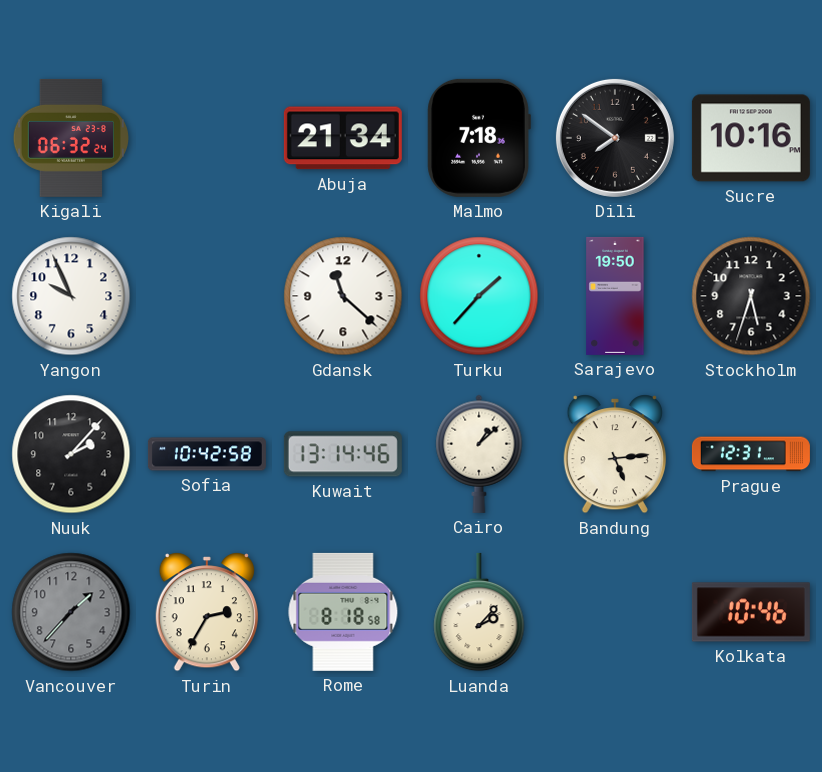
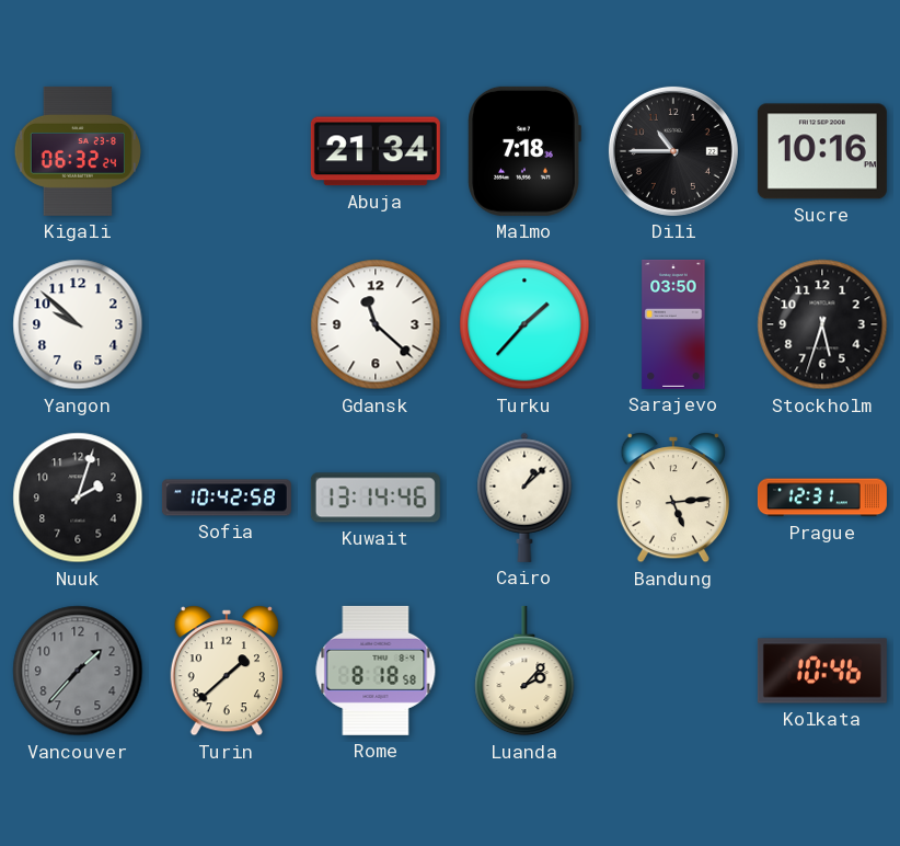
Dili: 7:51 -> 10:45 (673, 151)
Yangon: 9:56 -> 9:52 (78, 324)
Sarajevo: 19:50 -> 03:50 (673, 324)
Nuuk: 2:07 -> 2:03 (78, 498)
Turin: 2:35 -> 1:38 (226, 671)
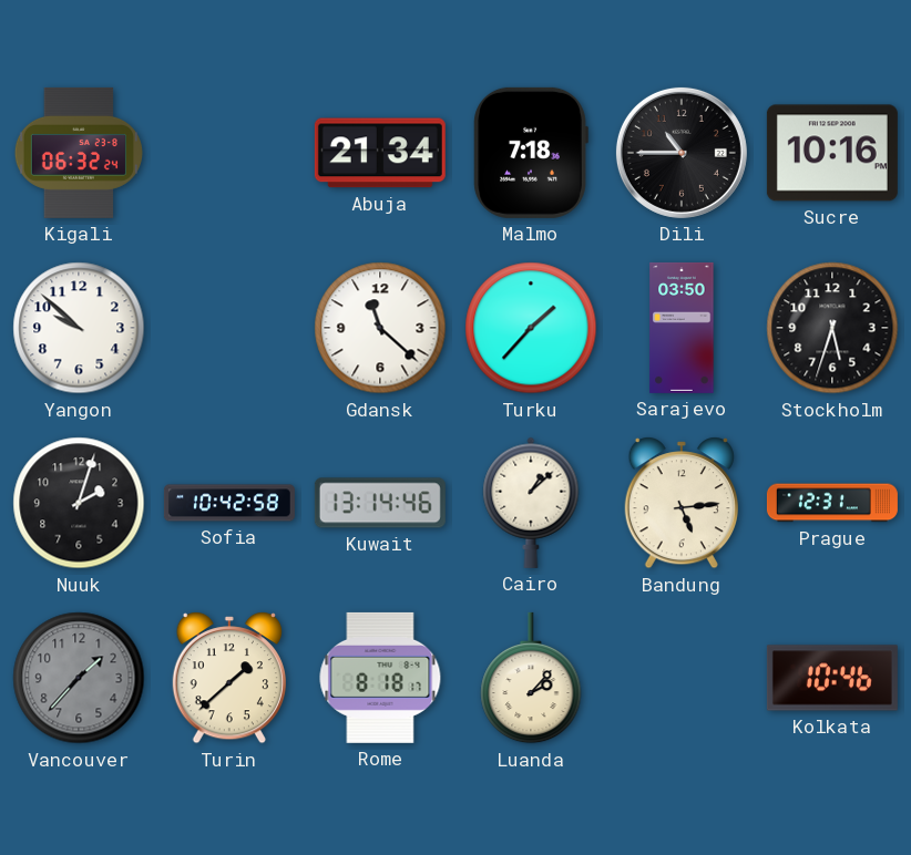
Rome: 8:18:58 -> 8:18:17 (380, 678)
